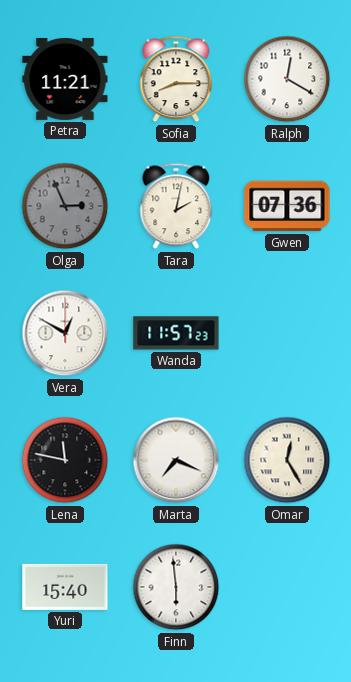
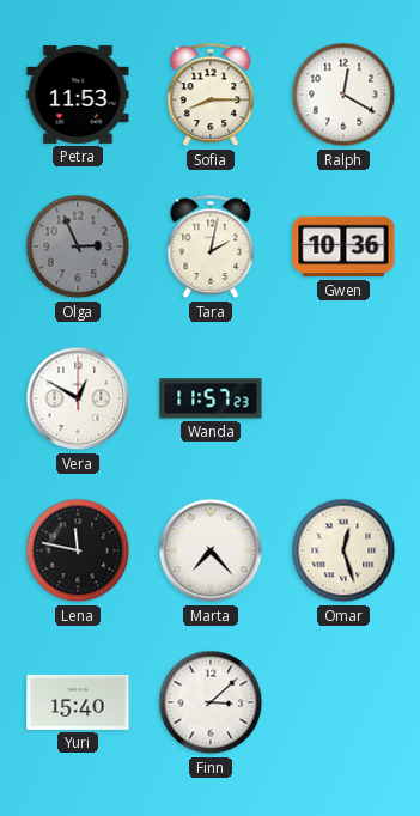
Petra: 11:21 -> 11:53 (78, 95)
Gwen: 07:36 -> 10:36 (343, 246)
Marta: 7:19 -> 7:23 (211, 550)
Omar: 12:25 -> 12:27 (343, 550)
Finn: 5:59 -> 3:08 (211, 702)
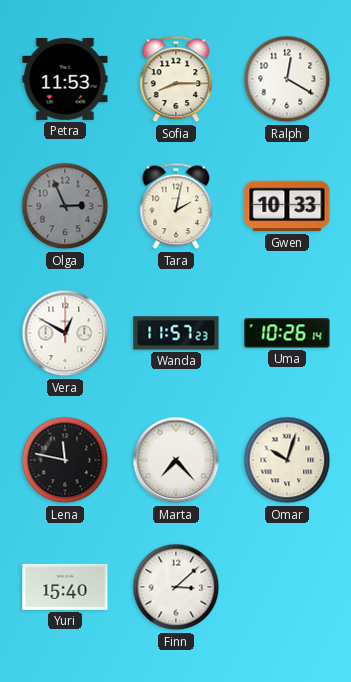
Gwen: 10:36 -> 10:33 (287, 206)
Uma: none -> 10:26 (287, 333)
Omar: 12:27 -> 10:03 (287, 460)
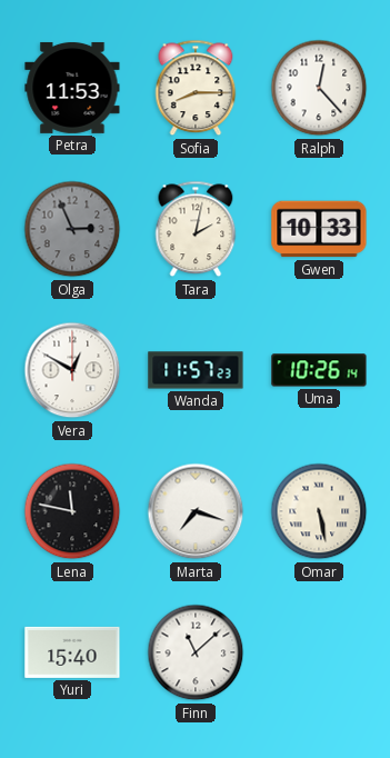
Ralph: 12:20 -> 12:23 (319, 88)
Marta: 7:23 -> 7:18 (196, 511)
Omar: 10:03 -> 5:28 (319, 511)
Finn: 3:08 -> 11:08 (196, 652)
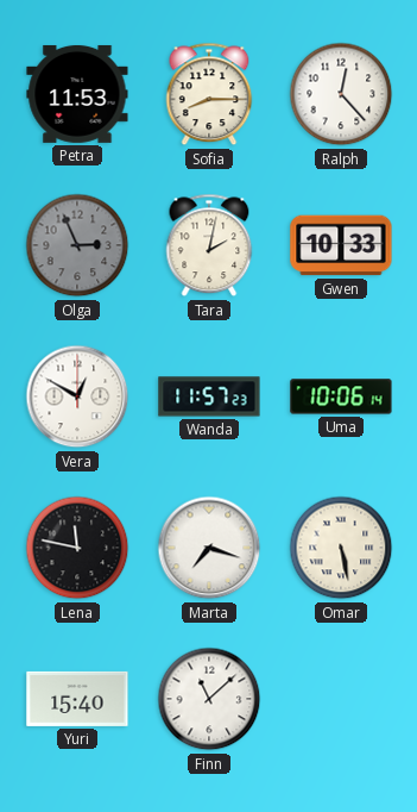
Uma: 10:26 -> 10:06 (341, 396)
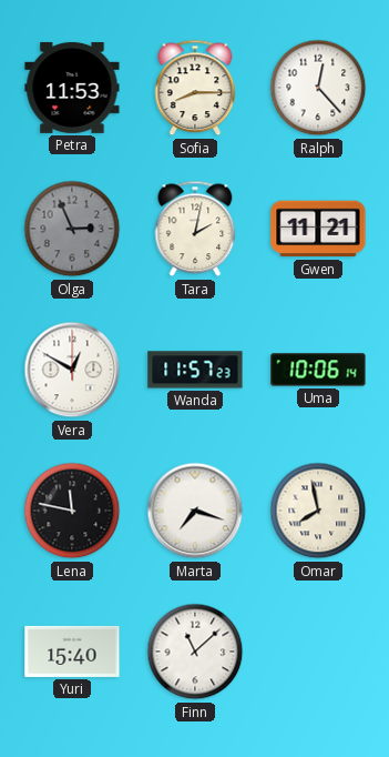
Gwen: 10:33 -> 11:21 (318, 229)
Omar: 5:28 -> 7:58 (318, 511)
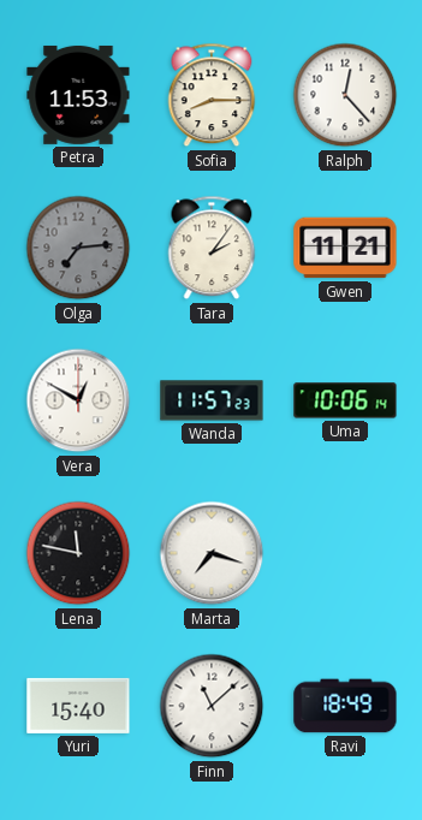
Olga: 2:56 -> 7:14 (78, 248)
Tara: 2:02 -> 2:06 (212, 248)
Omar: 7:58 -> none (318, 511)
Ravi: none -> 18:49 (345, 706)
